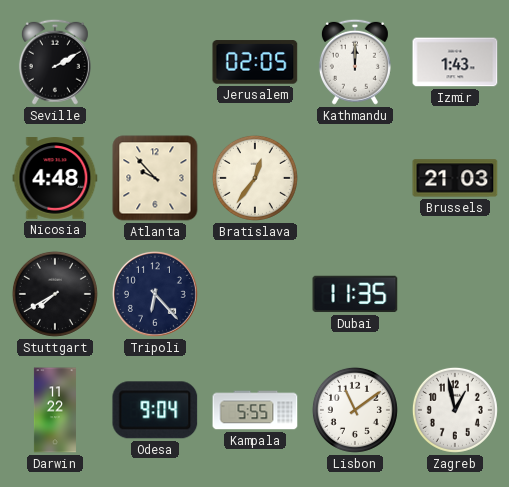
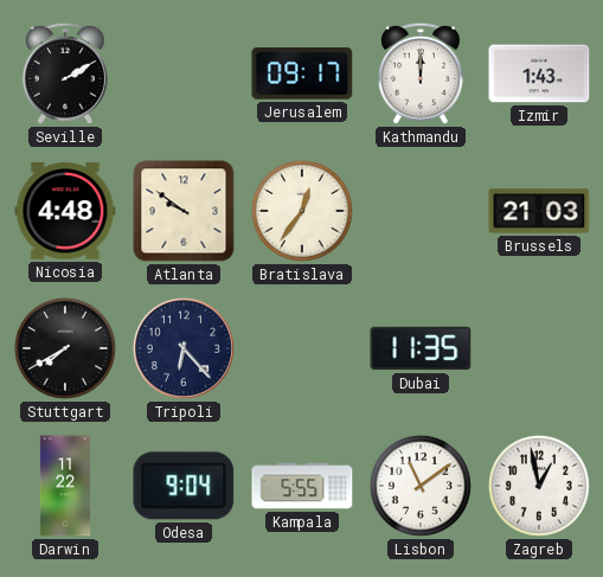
Jerusalem: 02:05 -> 09:17 (302, 73)
Atlanta: 9:53 -> 9:51 (184, 211)
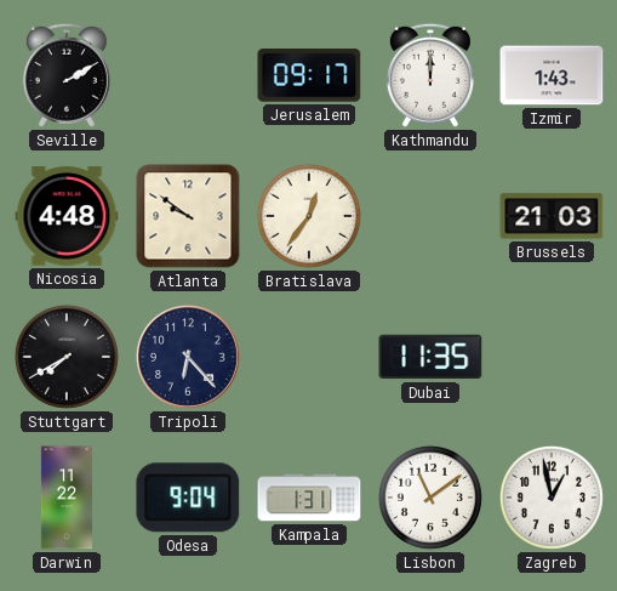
Kampala: 5:55 -> 1:31 (309, 498)
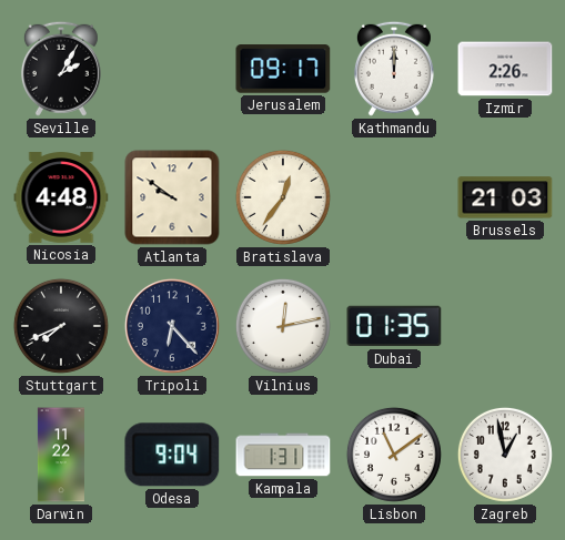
Seville: 2:10 -> 2:05 (61, 69)
Izmir: 1:43 -> 2:26 (505, 69)
Stuttgart: 7:40 -> 7:41 (61, 326)
Vilnius: none -> 12:13 (283, 326)
Dubai: 11:35 -> 01:35 (394, 326)
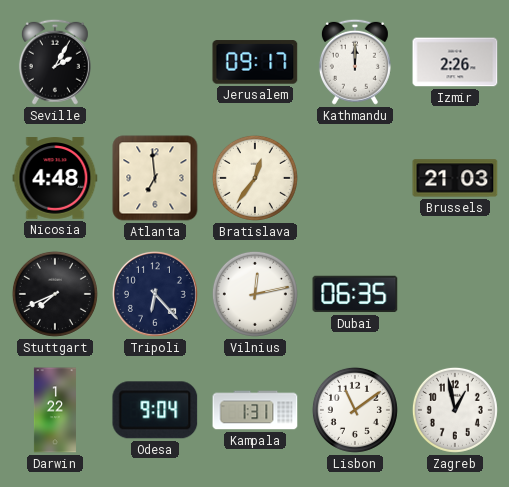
Atlanta: 9:51 -> 6:59 (155, 178)
Dubai: 01:35 -> 06:35 (355, 294)
Darwin: 11:22 -> 1:22 (55, 410)
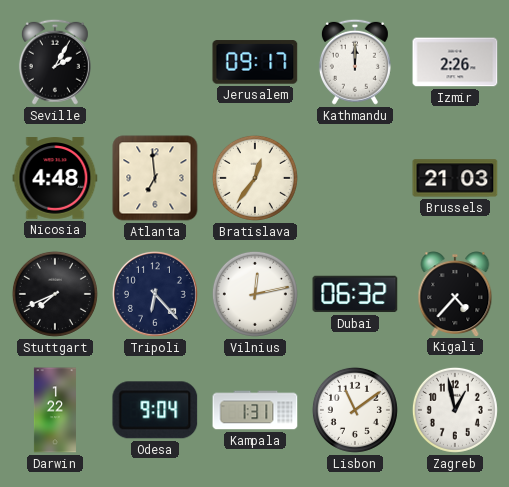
Dubai: 06:35 -> 06:32 (355, 294)
Kigali: none -> 4:37 (455, 294)
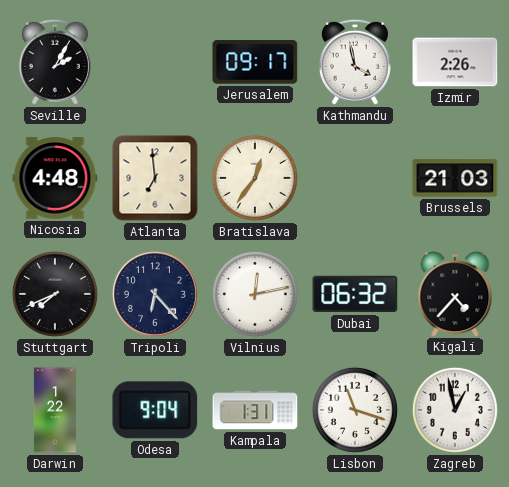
Kathmandu: 12:00 -> 3:58 (355, 62)
Lisbon: 11:09 -> 11:18 (355, 410)
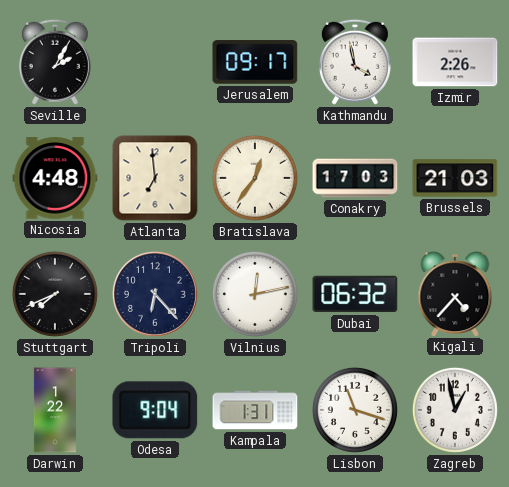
Conakry: none -> 17:03 (355, 178)
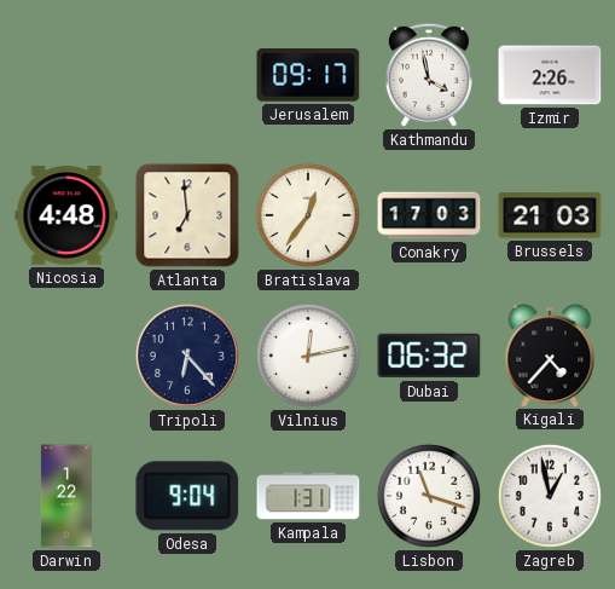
Seville: 2:05 -> none (55, 62)
Stuttgart: 7:41 -> none (55, 294)
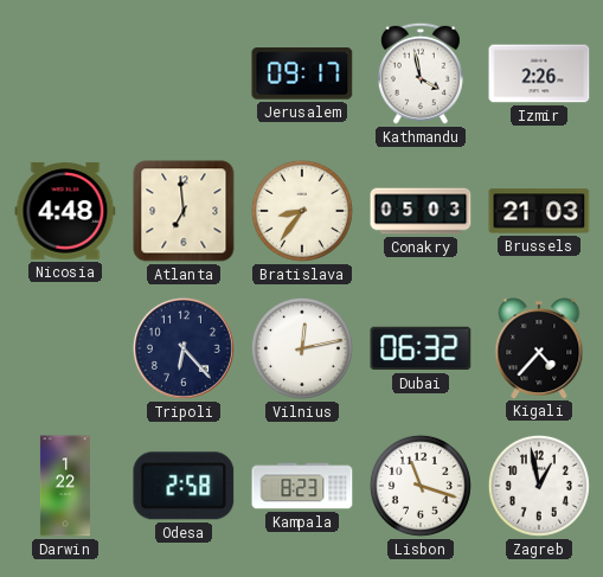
Bratislava: 12:36 -> 8:36 (302, 211)
Conakry: 17:03 -> 05:03 (421, 211)
Odesa: 9:04 -> 2:58 (184, 486)
Kampala: 1:31 -> 8:23 (302, 486)
